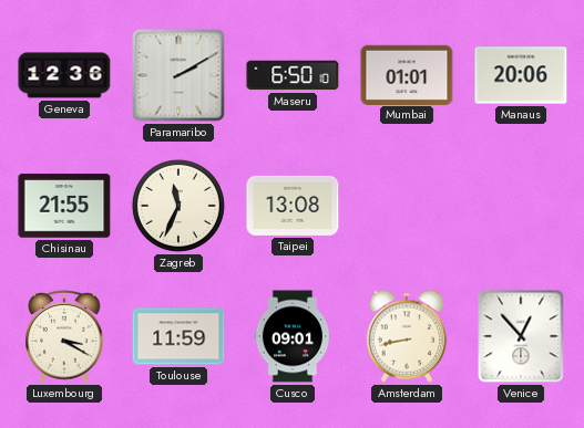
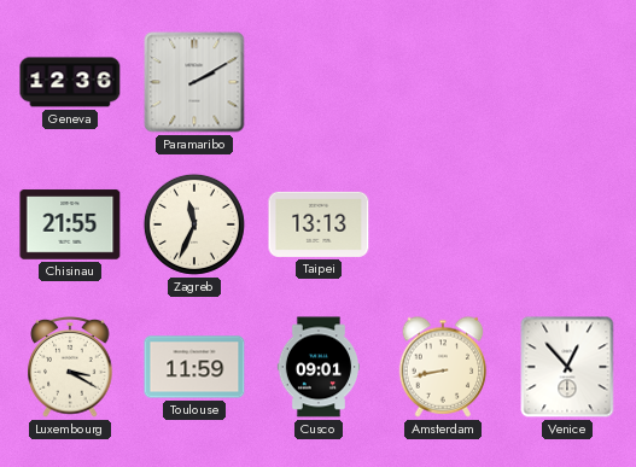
Maseru: 6:50 -> none (293, 75)
Mumbai: 01:01 -> none (407, 74)
Manaus: 20:06 -> none (521, 75)
Taipei: 13:08 -> 13:13 (319, 224)
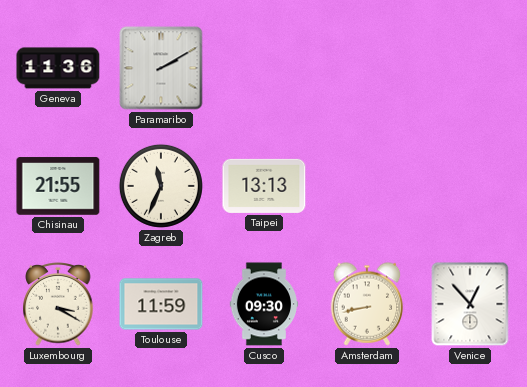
Geneva: 12:36 -> 11:36 (58, 68)
Cusco: 09:01 -> 09:30 (263, 304)
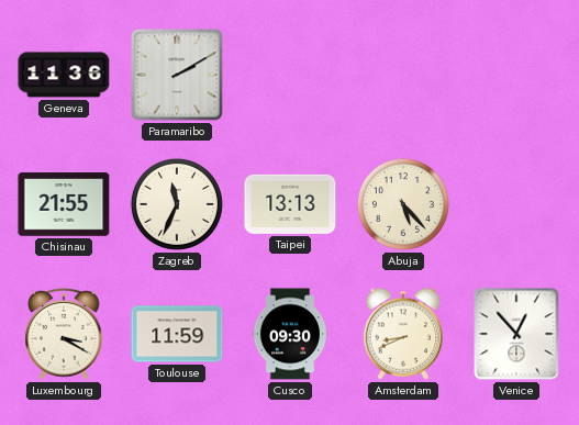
Abuja: none -> 5:23 (403, 204)
Amsterdam: 8:43 -> 8:41 (403, 334)
